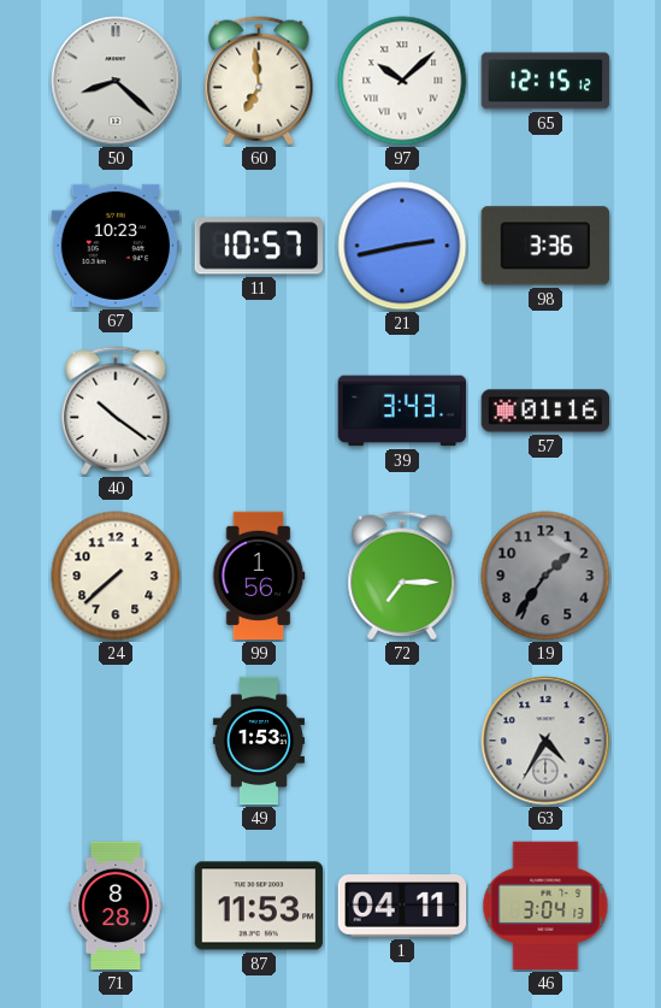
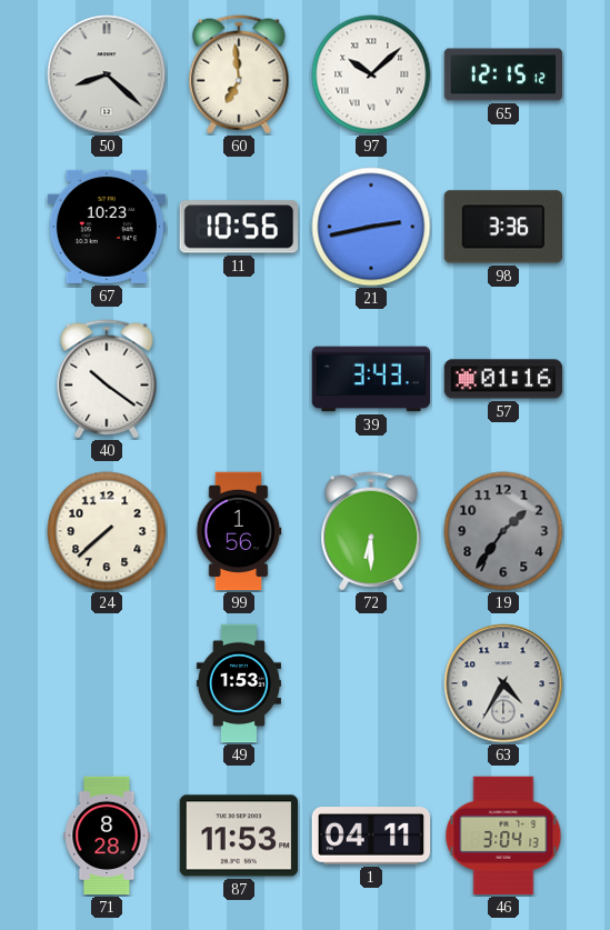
11: 10:57 -> 10:56 (239, 227)
72: 7:15 -> 6:30 (371, 531)
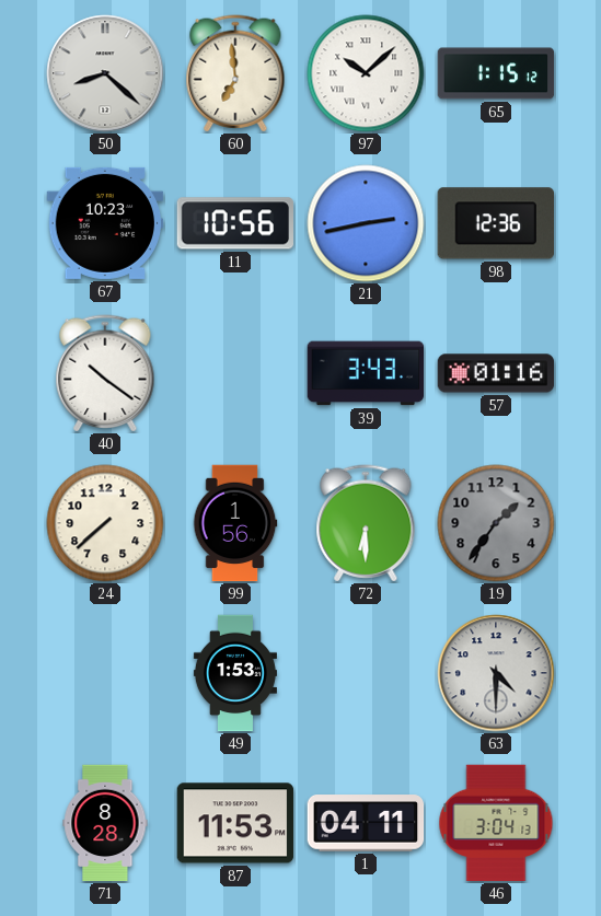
65: 12:15 -> 1:15 (496, 73)
98: 3:36 -> 12:36 (495, 223)
63: 4:35 -> 4:30 (496, 673)
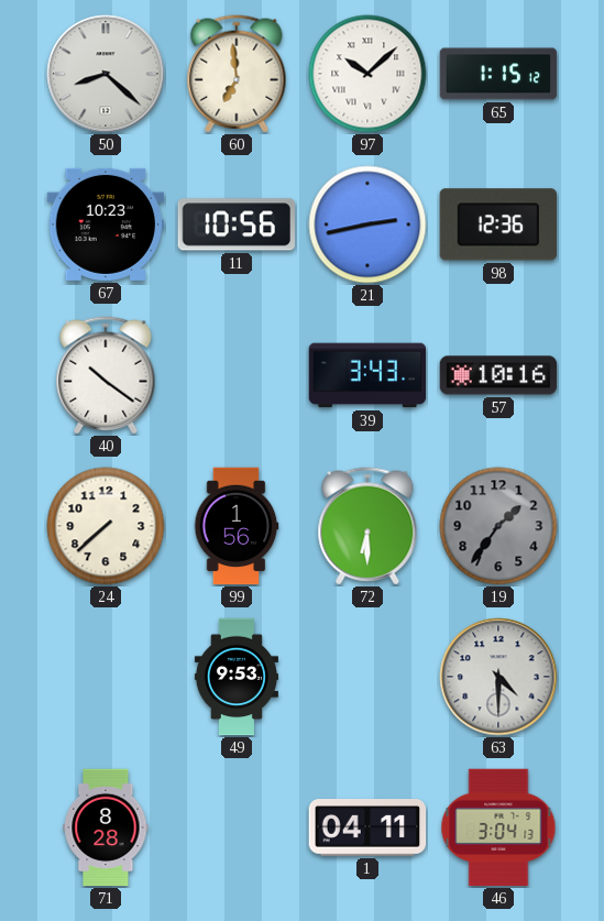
57: 01:16 -> 10:16 (498, 375)
49: 1:53 -> 9:53 (237, 677)
87: 11:53 -> none (235, 823)
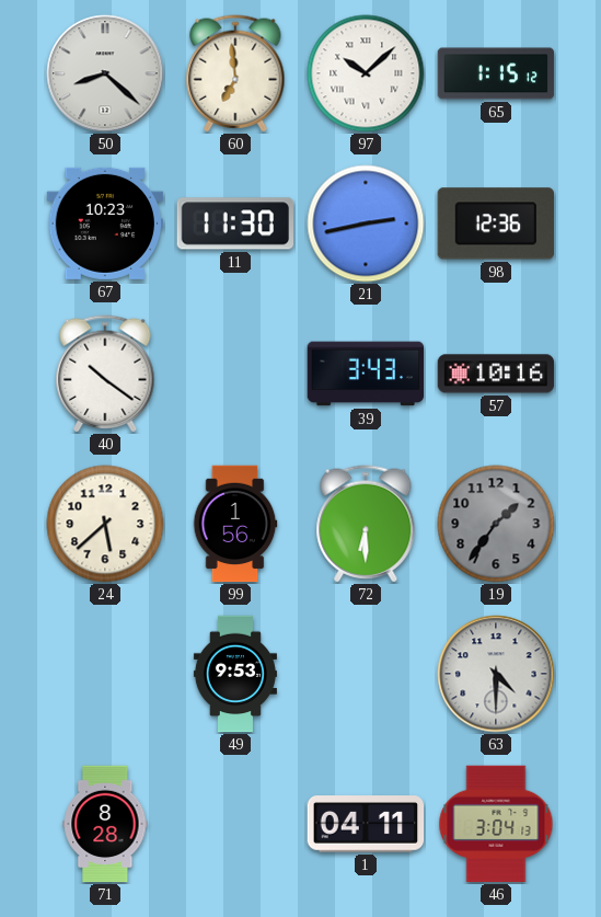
11: 10:56 -> 11:30 (235, 223)
24: 7:38 -> 5:38 (105, 524)
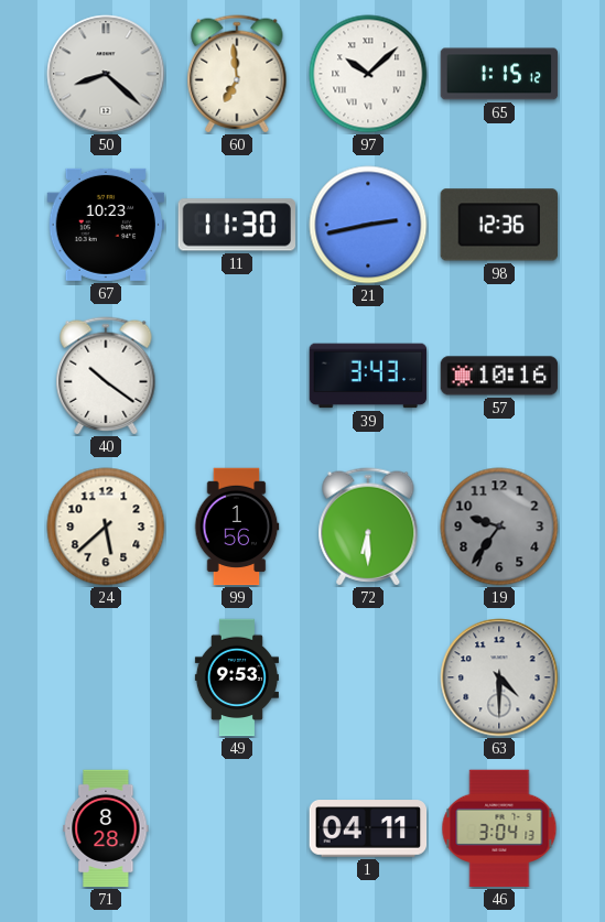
19: 1:36 -> 9:36 (499, 527)
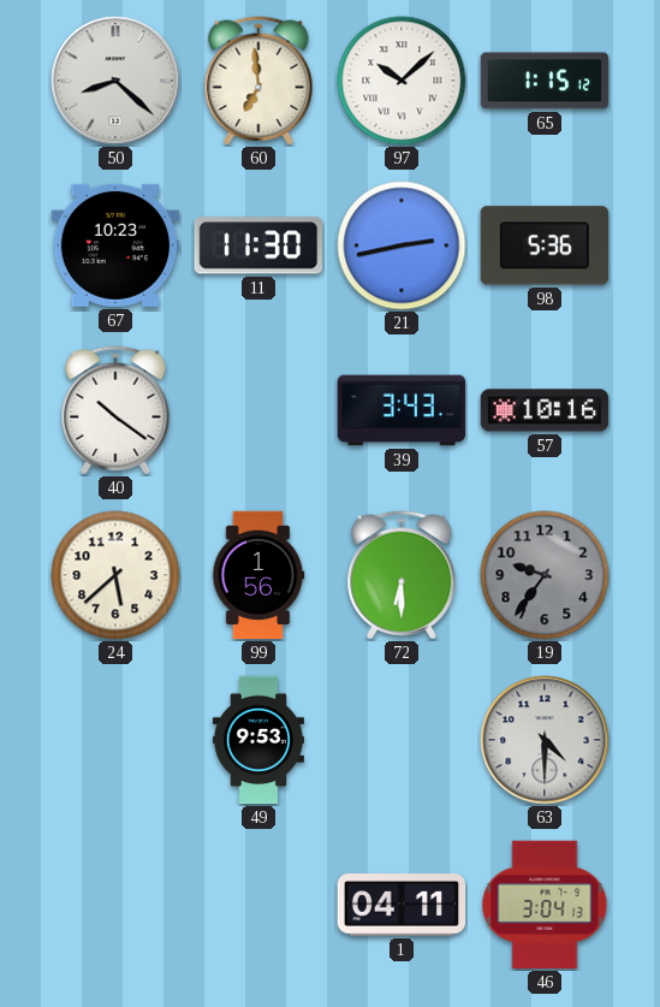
98: 12:36 -> 5:36 (543, 245)
71: 8:28 -> none (106, 828)
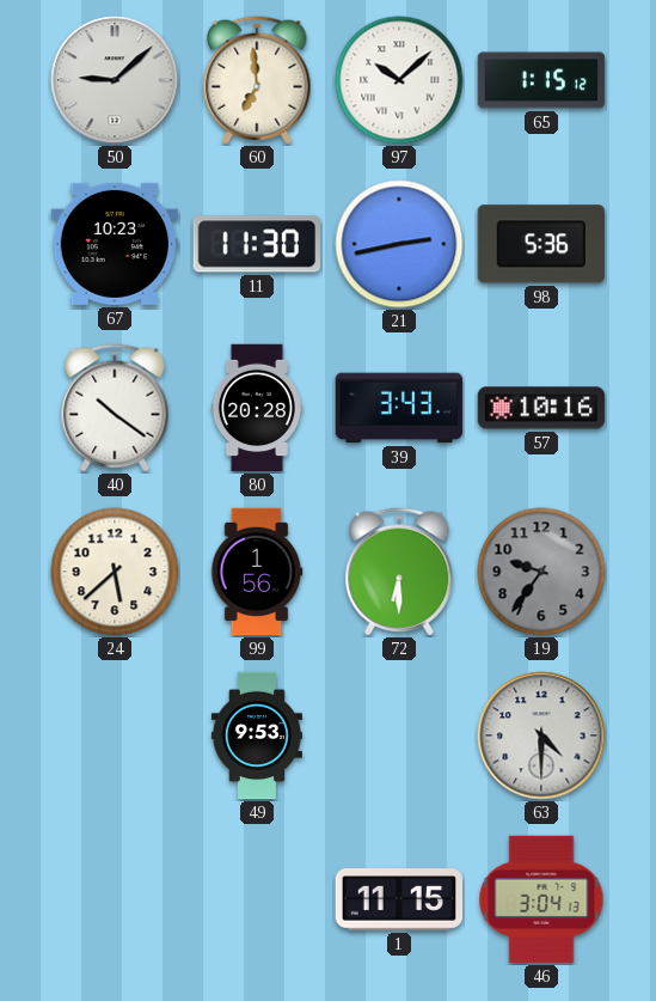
50: 8:22 -> 9:08 (115, 80)
80: none -> 20:28 (257, 408)
1: 04:11 -> 11:15 (399, 899)
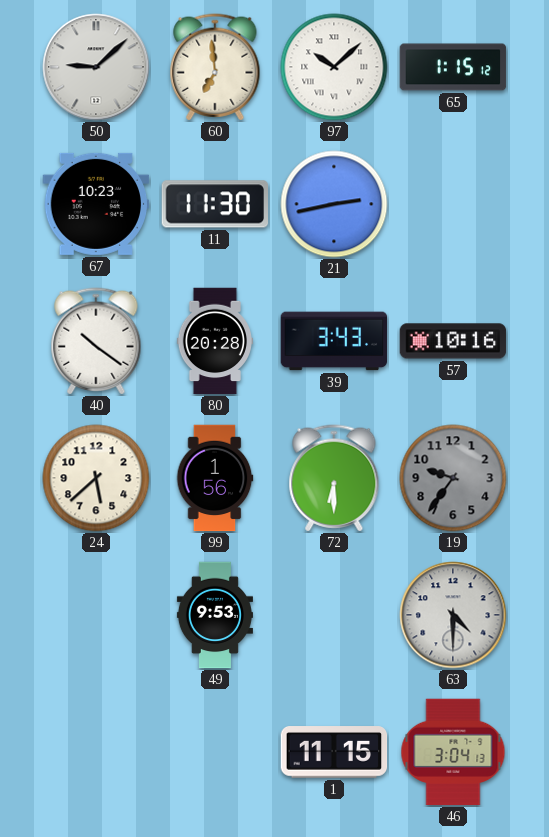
98: 5:36 -> none (540, 244)
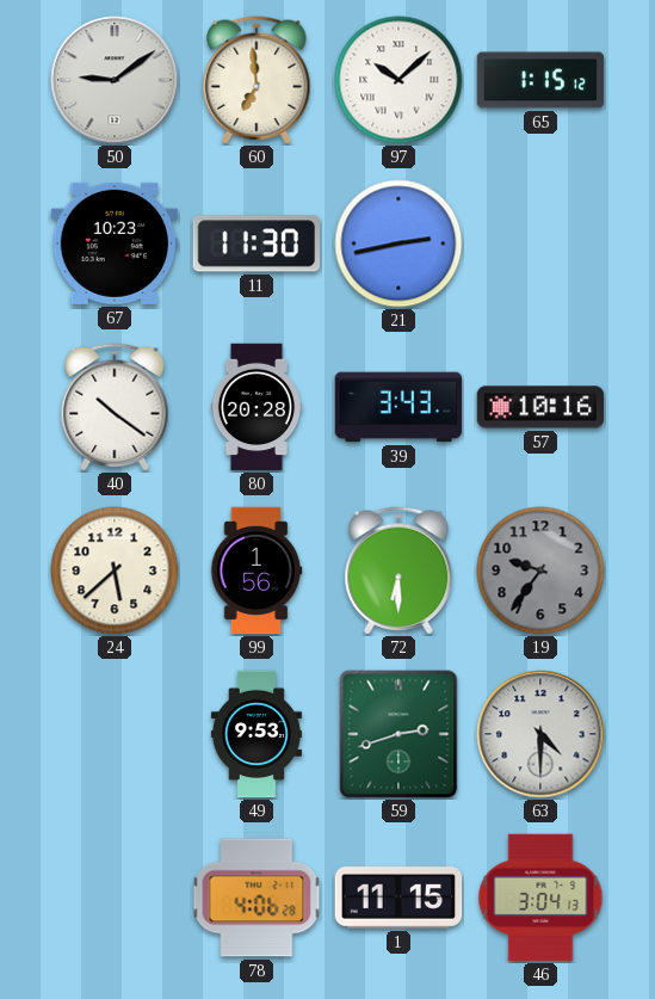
50: 9:08 -> 9:09 (115, 80)
59: none -> 2:42 (398, 734)
78: none -> 4:06 (257, 898)
